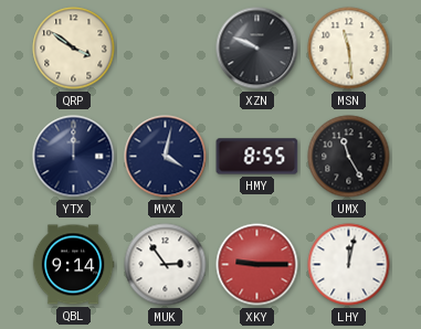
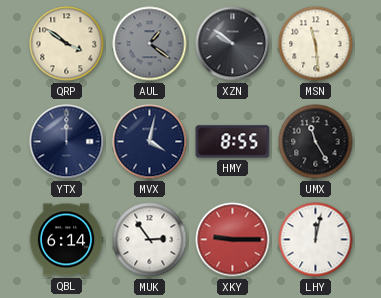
AUL: none -> 1:21 (150, 44)
XZN: 9:49 -> 9:51 (233, 44)
QBL: 9:14 -> 6:14 (66, 240)
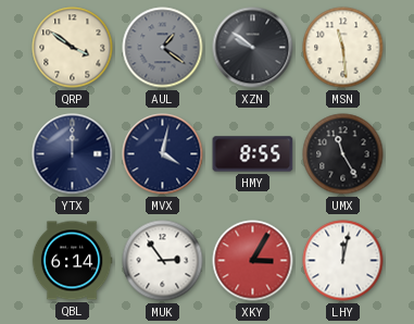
XKY: 9:15 -> 3:05 (253, 261)
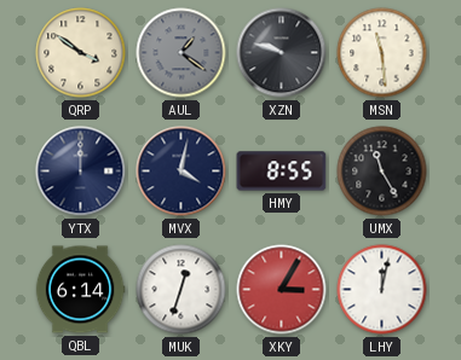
XZN: 9:51 -> 9:48 (282, 53)
MUK: 2:54 -> 12:33 (181, 290)
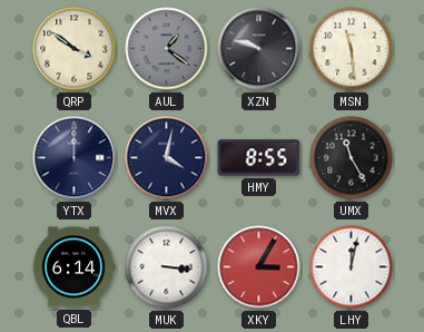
MUK: 12:33 -> 3:16 (167, 267)
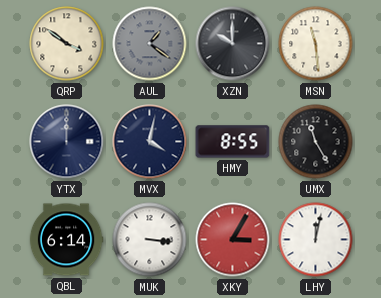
XZN: 9:48 -> 10:00 (233, 44)
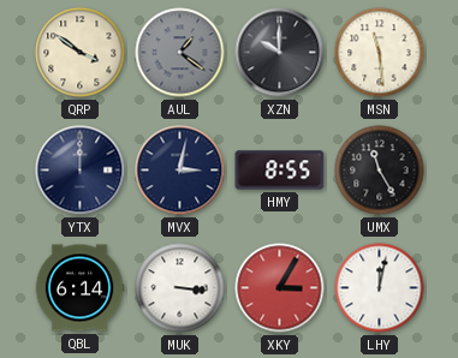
MVX: 4:02 -> 3:02 (180, 171)
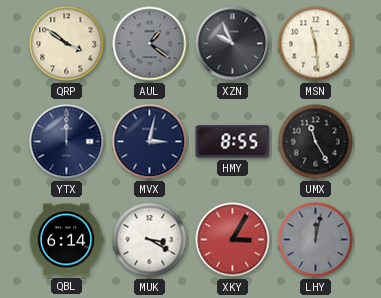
XZN: 10:00 -> 9:56 (233, 44)
MUK: 3:16 -> 3:20 (150, 240)
LHY dial: white -> grey (316, 240)
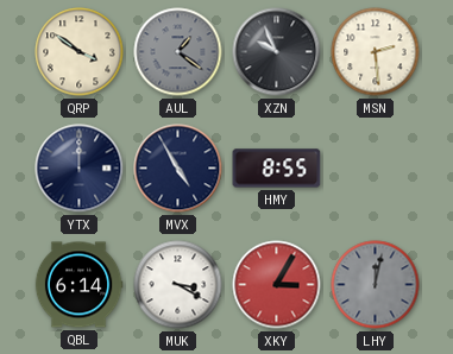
MSN: 11:29 -> 2:29 (376, 52)
MVX: 3:02 -> 4:55 (178, 169)
UMX: 11:25 -> none (316, 142)
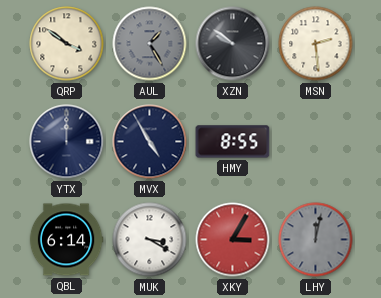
AUL: 1:21 -> 1:25 (150, 44)
XZN: 9:56 -> 9:51 (233, 44)
